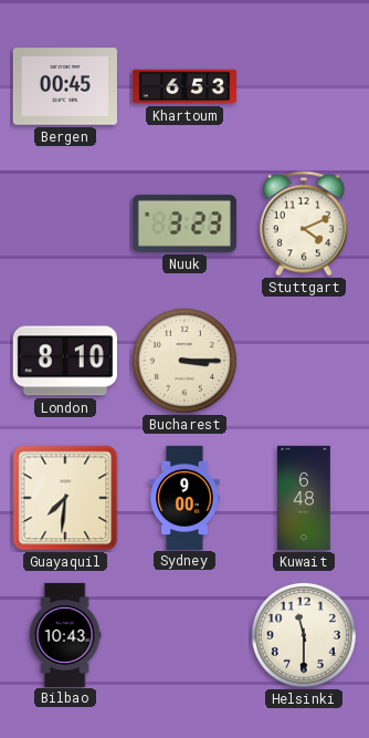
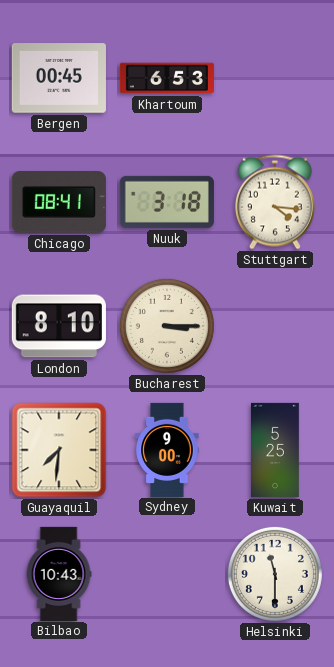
Chicago: none -> 08:41 (59, 203)
Nuuk: 3:23 -> 3:18 (167, 202)
Stuttgart: 4:11 -> 4:16 (275, 202)
Kuwait: 6:48 -> 5:25 (276, 450)
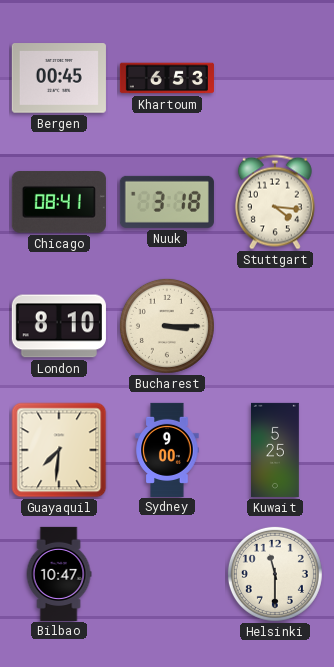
Bilbao: 10:43 -> 10:47 (59, 573)
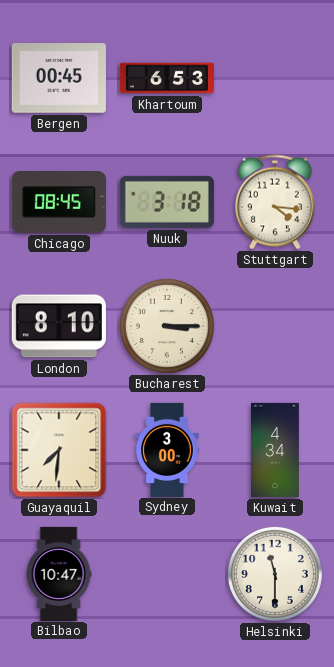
Chicago: 08:41 -> 08:45 (59, 203)
Sydney: 9:00 -> 3:00 (167, 449)
Kuwait: 5:25 -> 4:34 (276, 450)
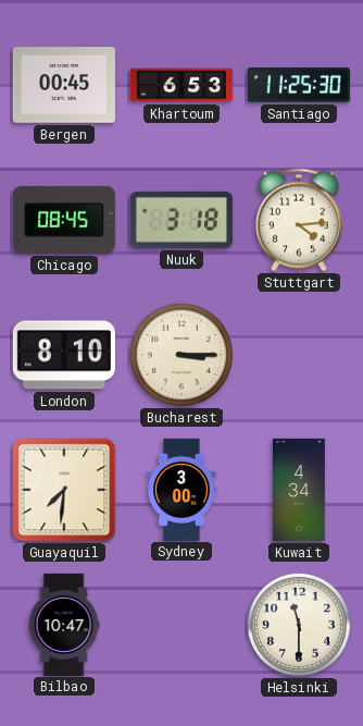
Santiago: none -> 11:25 (299, 85)
Stuttgart: 4:16 -> 4:14 (299, 220)
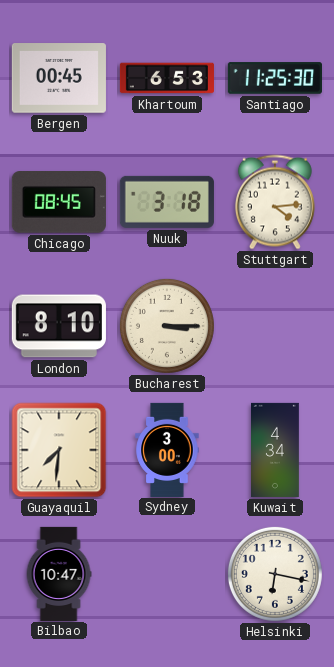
Helsinki: 11:30 -> 6:17 (275, 574)
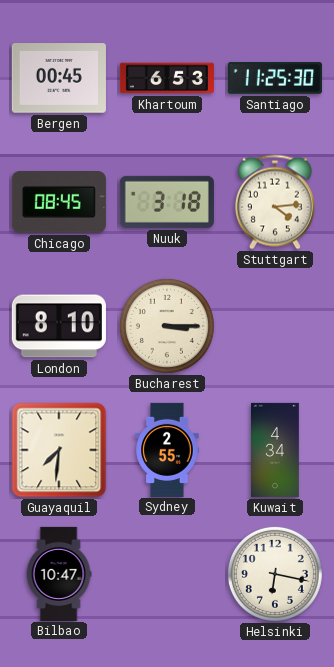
Sydney: 3:00 -> 2:55 (167, 449)
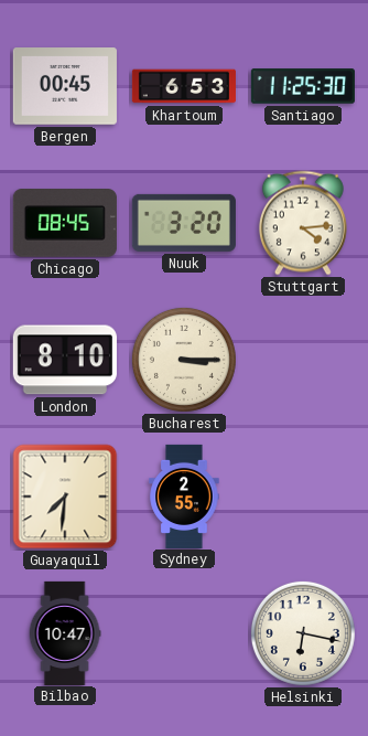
Nuuk: 3:18 -> 3:20 (184, 223)
Kuwait: 4:34 -> none (276, 450)
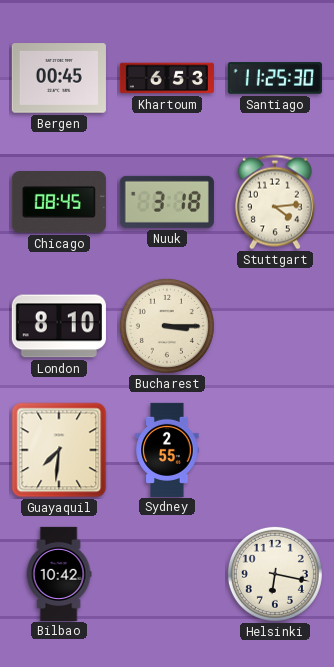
Nuuk: 3:20 -> 3:18 (167, 202)
Bilbao: 10:47 -> 10:42 (59, 573)
